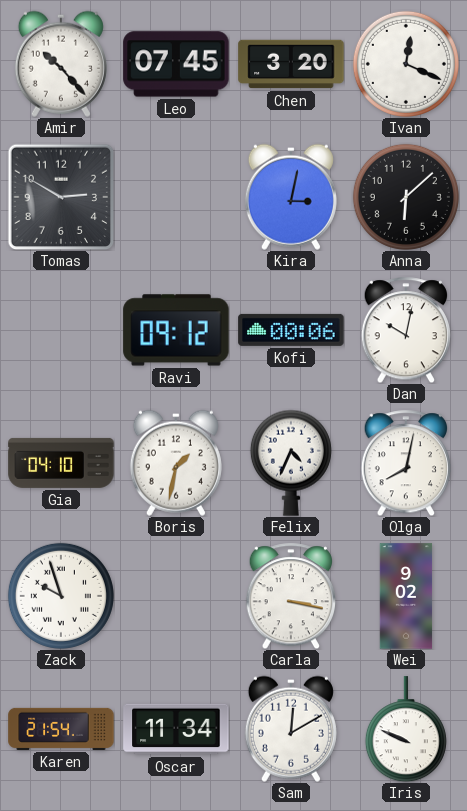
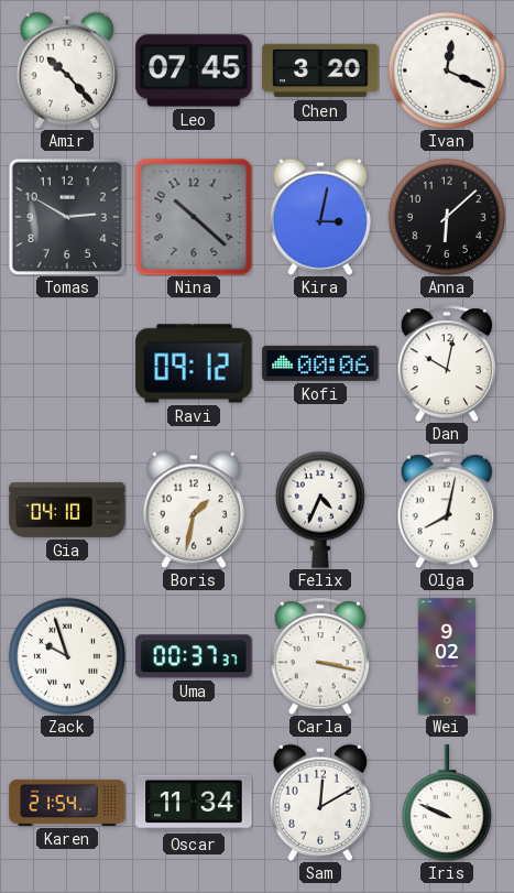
Nina: none -> 10:22 (194, 217)
Uma: none -> 00:37 (194, 656)
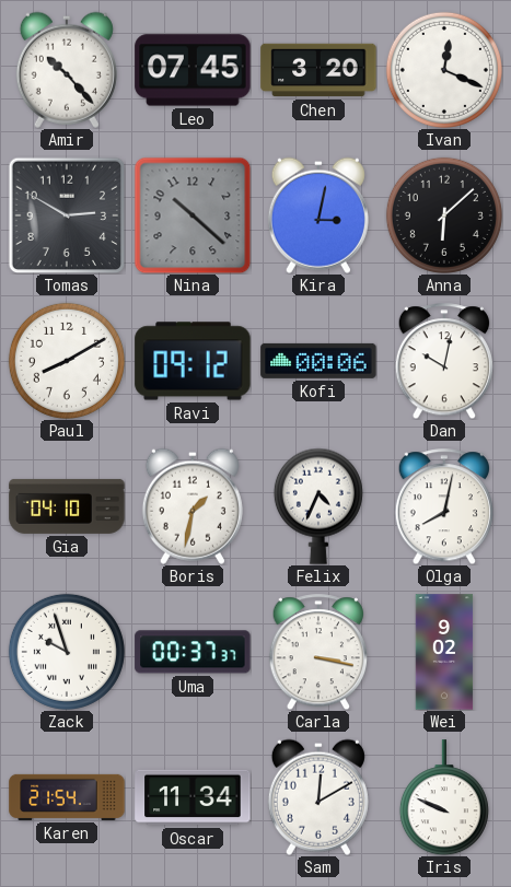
Paul: none -> 8:10 (67, 361)
